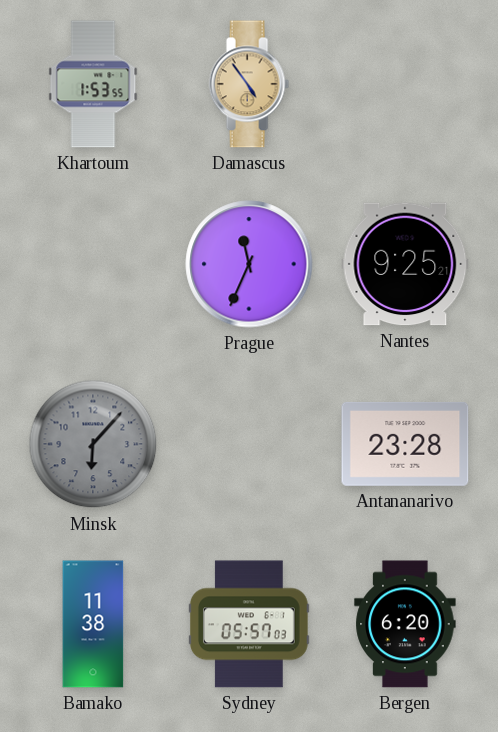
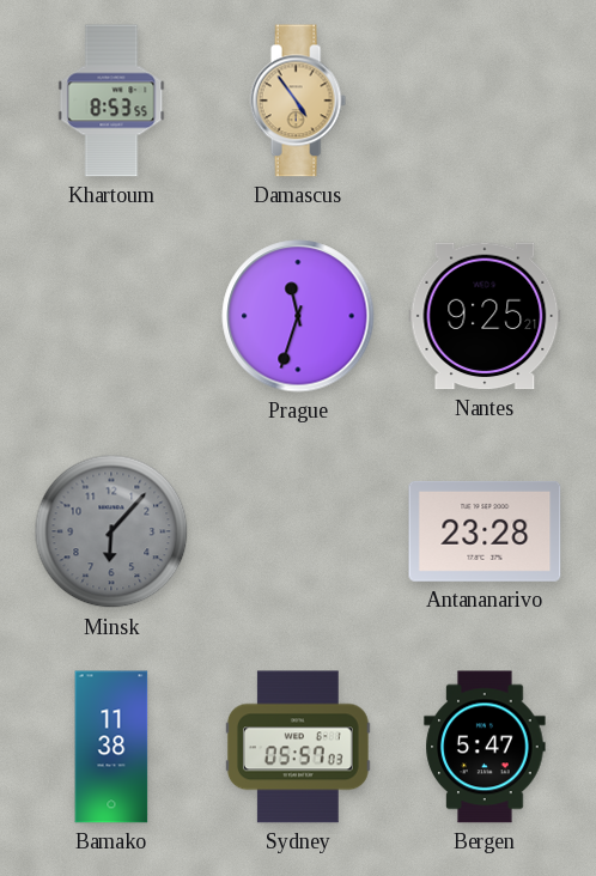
Khartoum: 1:53 -> 8:53 (111, 101)
Prague: 11:34 -> 11:33 (298, 316)
Bergen: 6:20 -> 5:47 (485, 747)
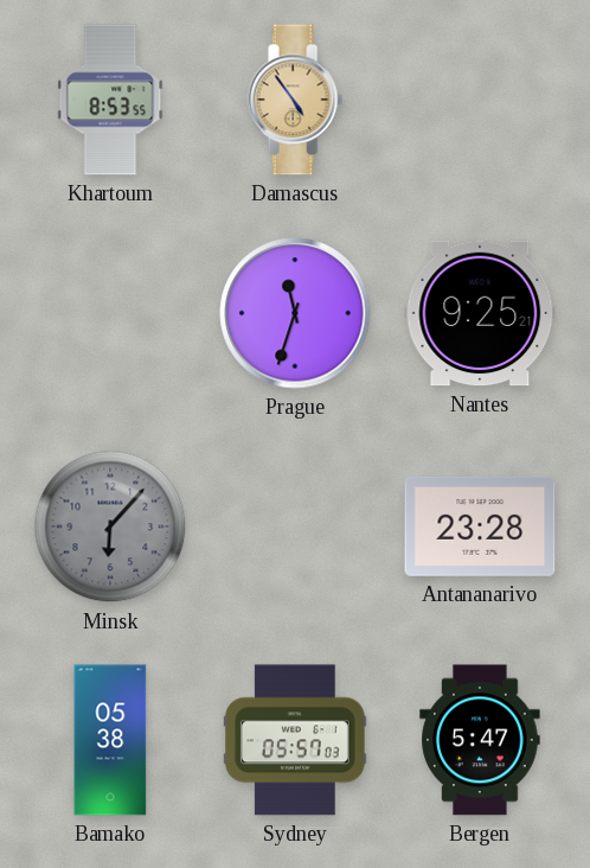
Bamako: 11:38 -> 05:38 (110, 740)
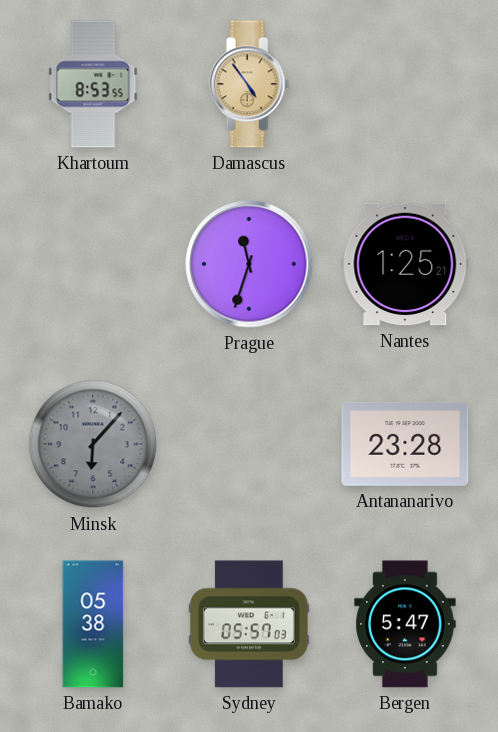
Nantes: 9:25 -> 1:25 (405, 264)
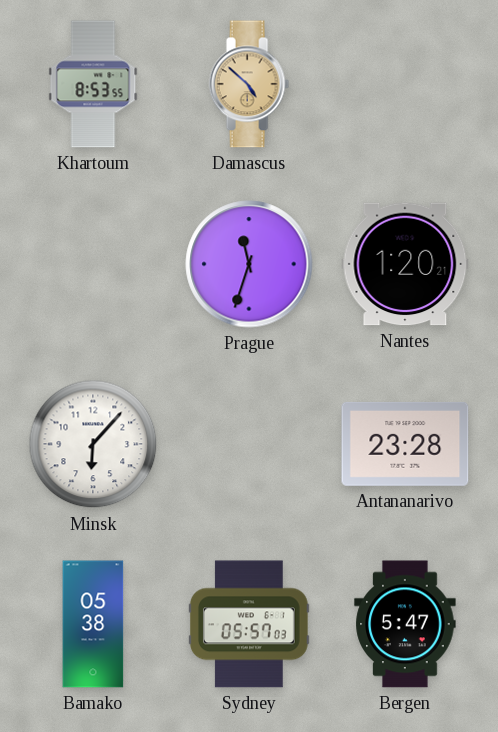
Damascus: 4:54 -> 4:52 (249, 84)
Nantes: 1:25 -> 1:20 (405, 264)
Minsk dial: grey -> white (93, 444)
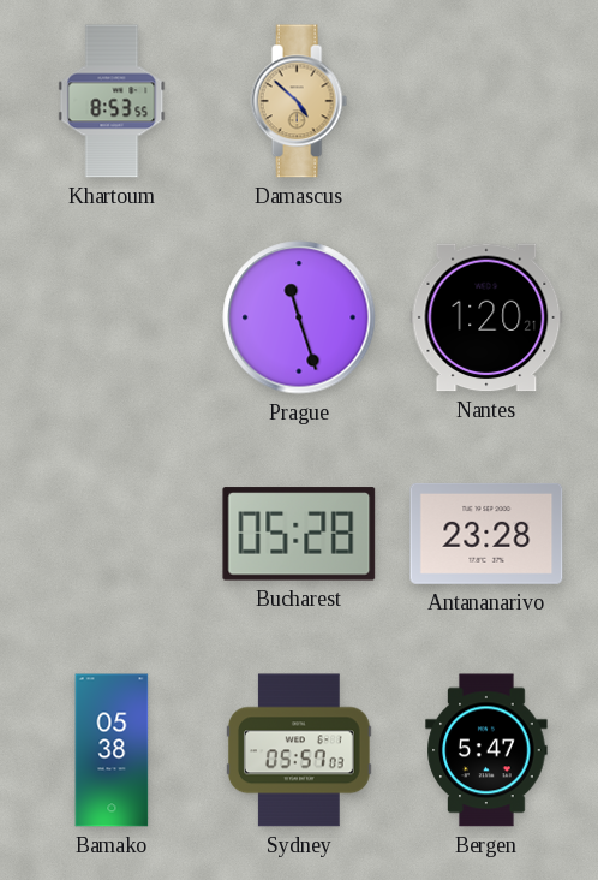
Prague: 11:33 -> 11:27 (299, 317)
Minsk: 6:07 -> none (93, 444)
Bucharest: none -> 05:28 (299, 534)
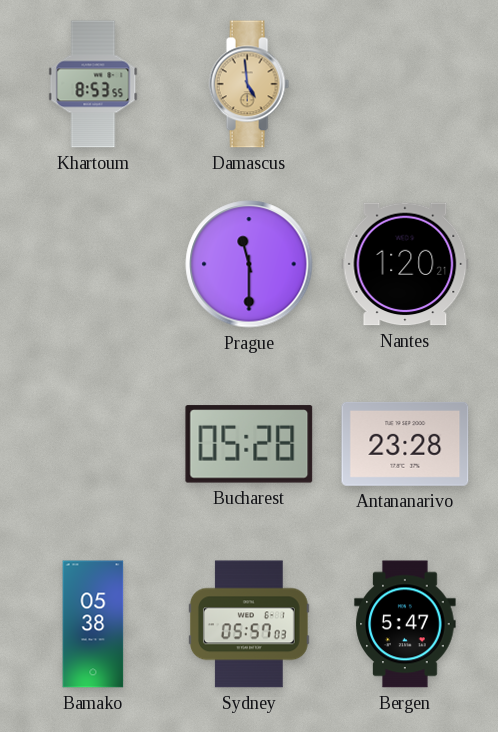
Damascus: 4:52 -> 4:59 (249, 84)
Prague: 11:27 -> 11:30 (249, 264)
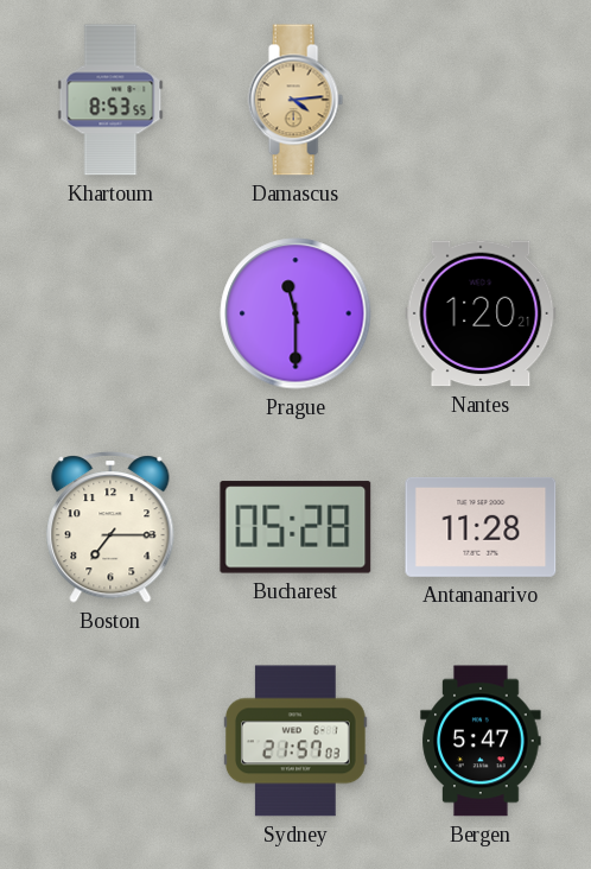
Damascus: 4:59 -> 4:14 (295, 100)
Boston: none -> 7:15 (110, 527)
Antananarivo: 23:28 -> 11:28 (481, 527)
Bamako: 05:38 -> none (93, 624)
Sydney: 05:57 -> 21:57 (297, 741)
